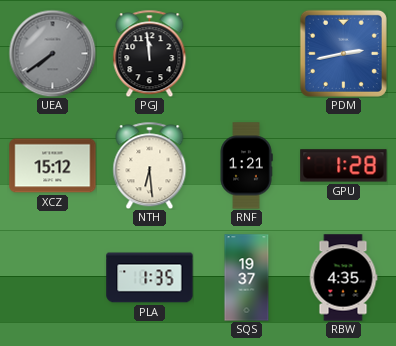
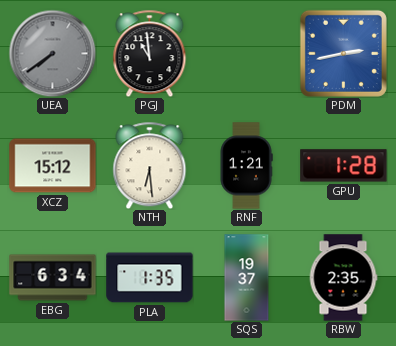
PGJ: 11:59 -> 10:59 (150, 53)
EBG: none -> 6:34 (53, 278)
RBW: 4:35 -> 2:35 (343, 278)
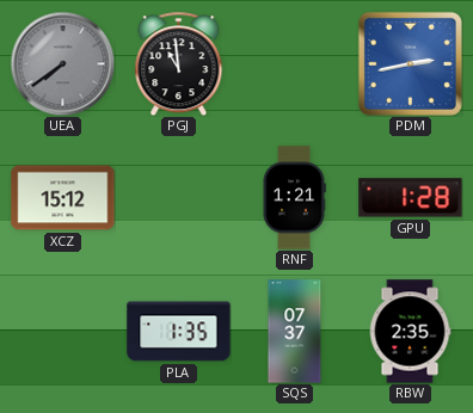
NTH: 6:29 -> none (150, 165)
EBG: 6:34 -> none (53, 278)
SQS: 19:37 -> 07:37 (295, 332)
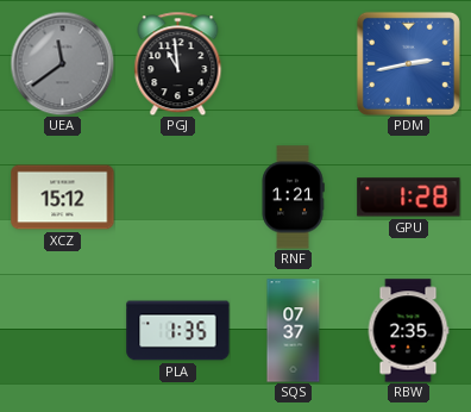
UEA: 7:39 -> 11:39 (62, 63)
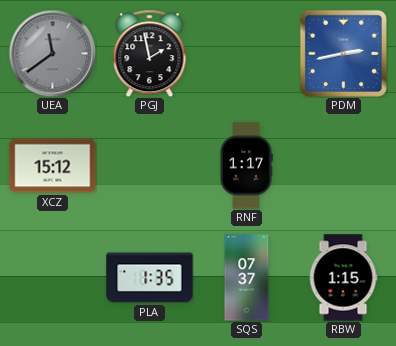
PGJ: 10:59 -> 1:58 (150, 53)
RNF: 1:21 -> 1:17 (246, 166)
GPU: 1:28 -> none (409, 198)
RBW: 2:35 -> 1:15 (343, 278)
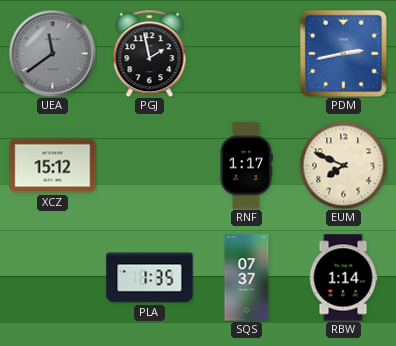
EUM: none -> 7:49 (343, 165)
RBW: 1:15 -> 1:14 (343, 278)
